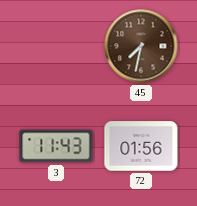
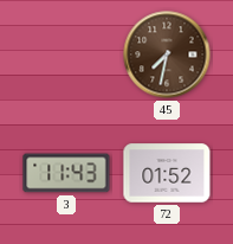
72: 01:56 -> 01:52 (167, 173)
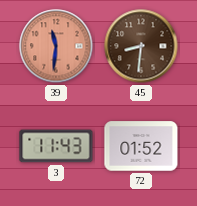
39: none -> 11:31 (56, 46)
45: 7:32 -> 8:31 (141, 46)
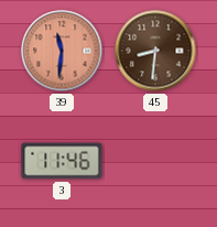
3: 11:43 -> 11:46 (62, 161)
72: 01:52 -> none (141, 146)
